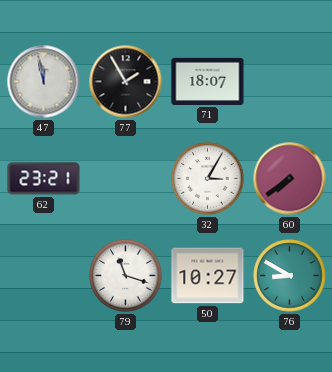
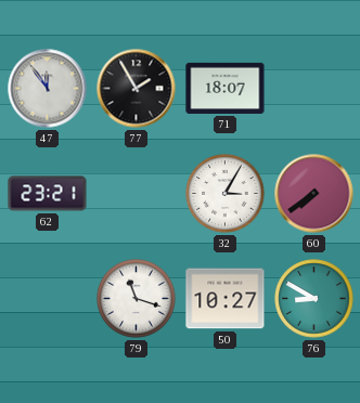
47: 11:58 -> 11:54 (48, 89)
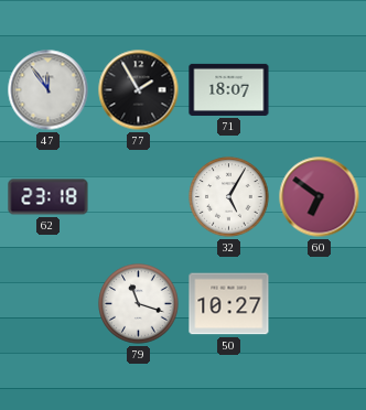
62: 23:21 -> 23:18 (49, 197)
32: 3:05 -> 5:05 (229, 197)
60: 7:39 -> 6:51 (320, 197)
76: 8:50 -> none (314, 299)
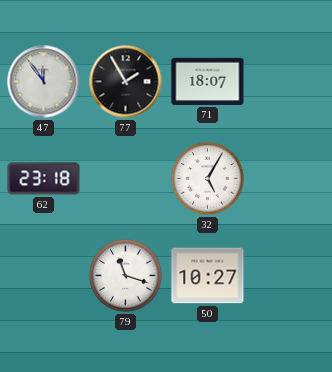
60: 6:51 -> none (320, 197)
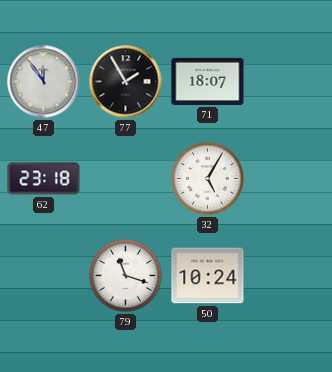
50: 10:27 -> 10:24 (208, 276)
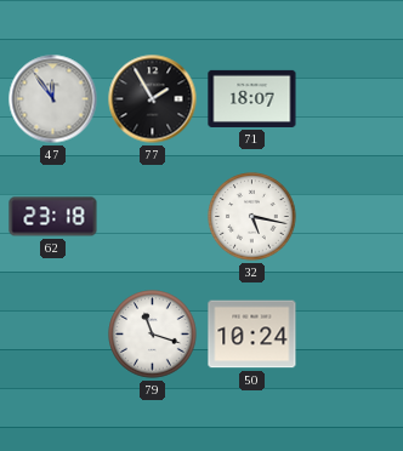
32: 5:05 -> 5:17 (252, 217)
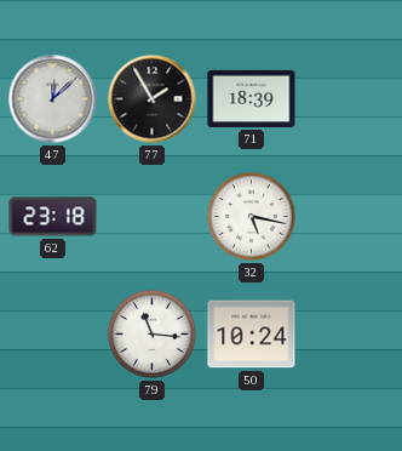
47: 11:54 -> 12:08 (53, 99)
71: 18:07 -> 18:39 (252, 98)
79: 11:18 -> 11:16 (153, 335)
